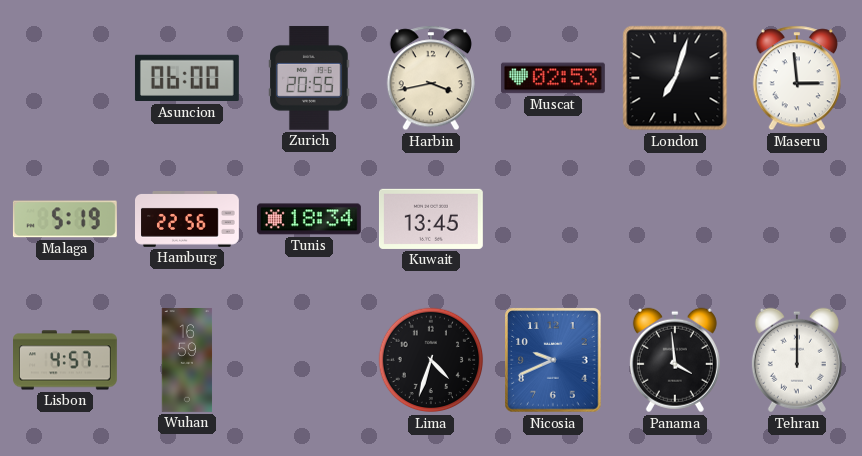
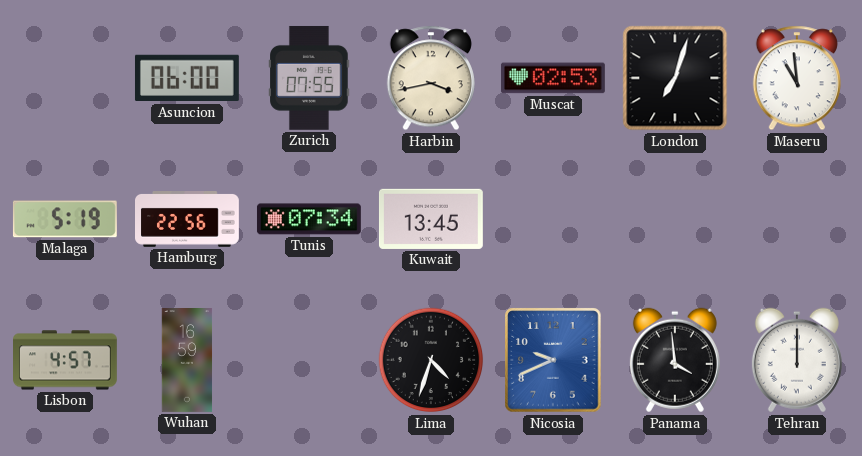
Zurich: 20:55 -> 07:55 (309, 78)
Maseru: 2:59 -> 10:59 (797, 78)
Tunis: 18:34 -> 07:34 (309, 219)
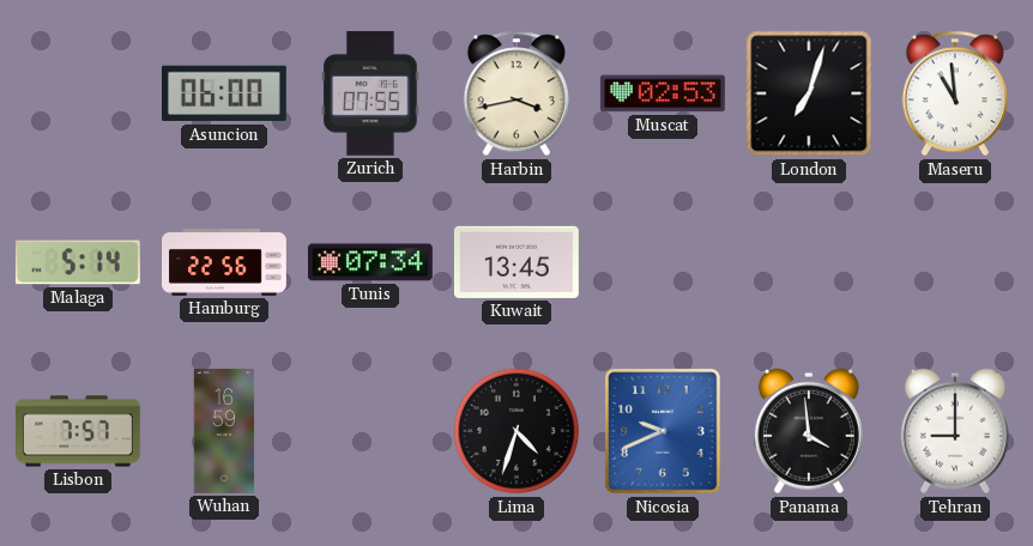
Malaga: 5:19 -> 5:14 (78, 262)
Lisbon: 4:57 -> 7:57 (79, 431)
Tehran: 12:00 -> 9:00 (955, 431)
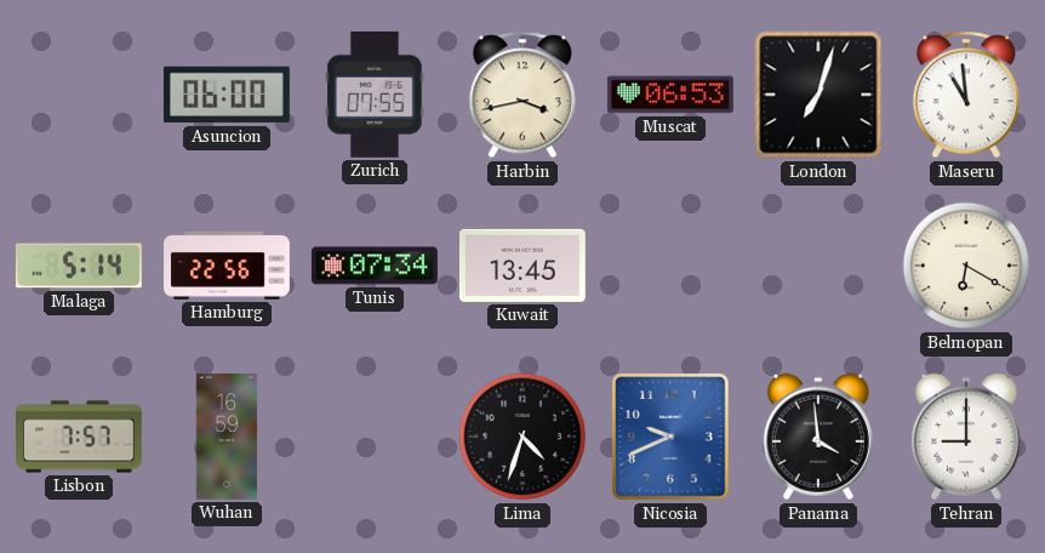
Muscat: 02:53 -> 06:53 (670, 95)
Belmopan: none -> 6:20 (966, 266)
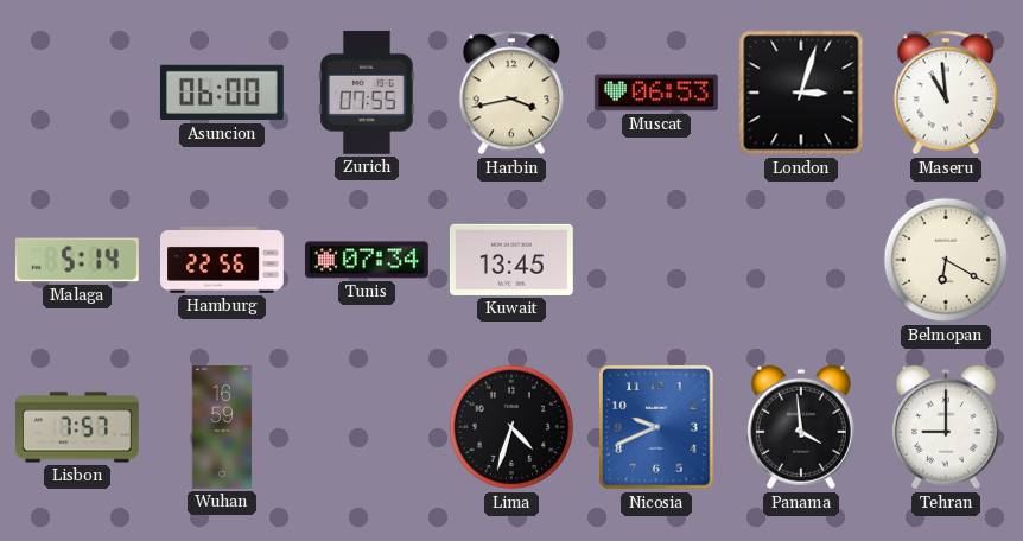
London: 7:03 -> 3:03 (801, 93)
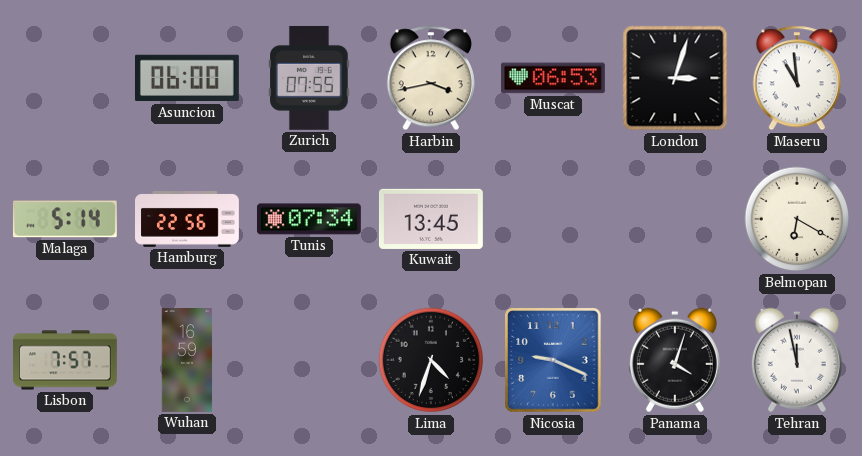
Nicosia: 9:41 -> 9:19 (553, 360)
Panama: 3:59 -> 4:03 (675, 360)
Tehran: 9:00 -> 11:58 (797, 360)
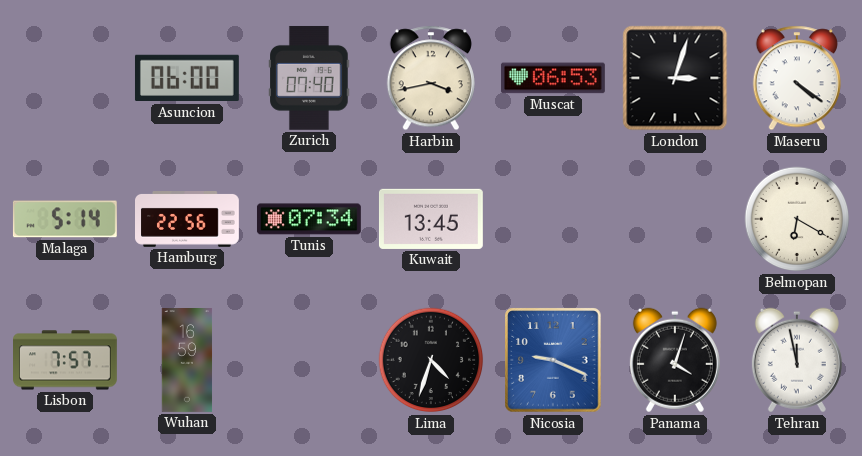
Zurich: 07:55 -> 07:40 (309, 78)
Maseru: 10:59 -> 4:21 (797, 78)
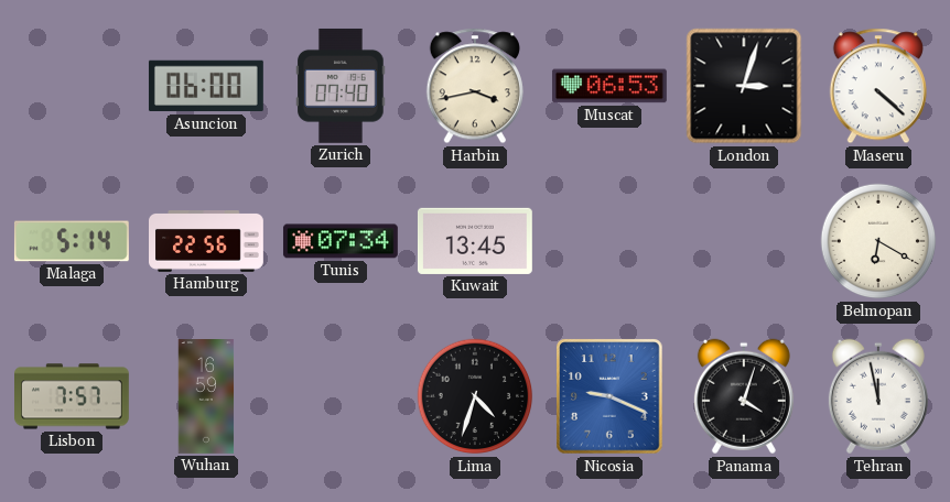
Maseru: 4:21 -> 4:22 (878, 86)
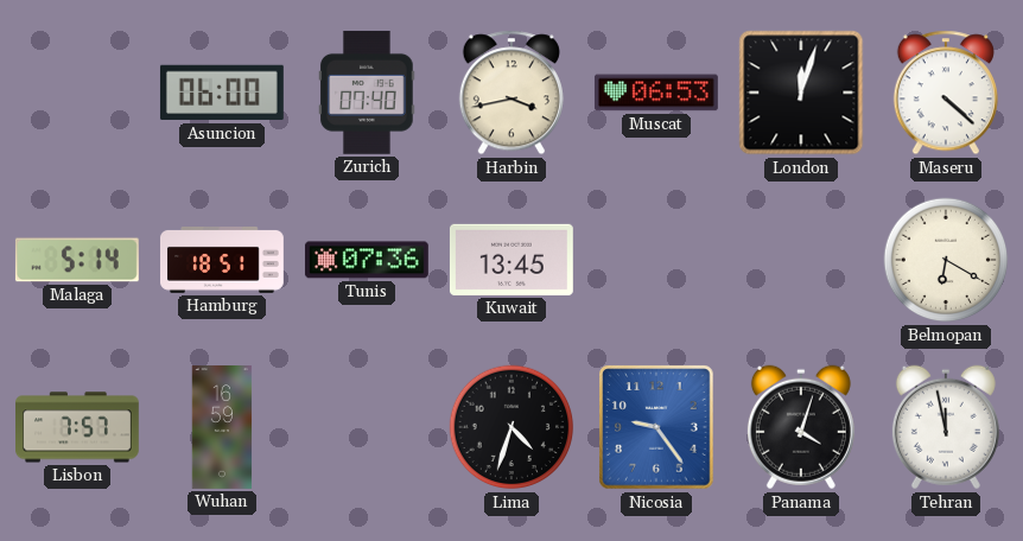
London: 3:03 -> 12:03 (801, 93)
Hamburg: 22:56 -> 18:51 (223, 261)
Tunis: 07:34 -> 07:36 (367, 260)
Nicosia: 9:19 -> 9:24 (656, 427)
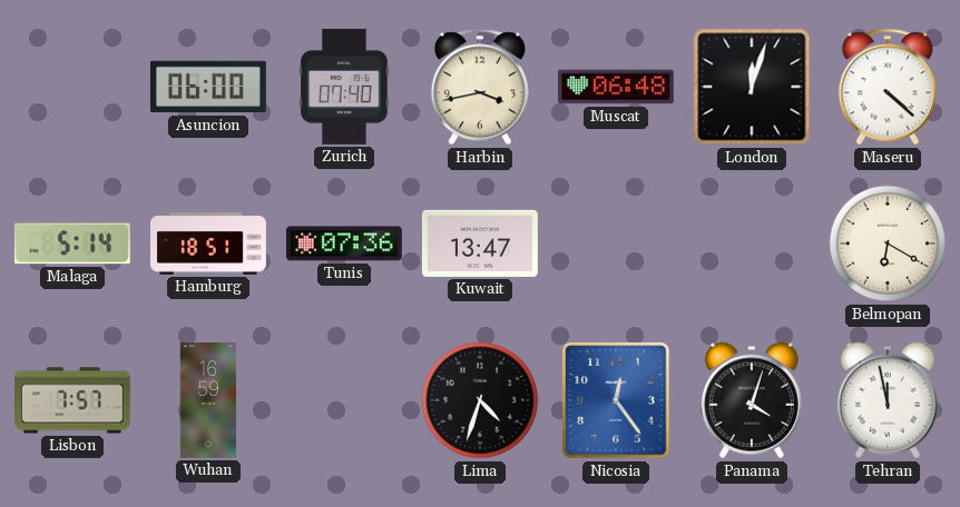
Muscat: 06:53 -> 06:48 (616, 87)
Kuwait: 13:45 -> 13:47 (480, 243)
Nicosia: 9:24 -> 12:24 (616, 400)
